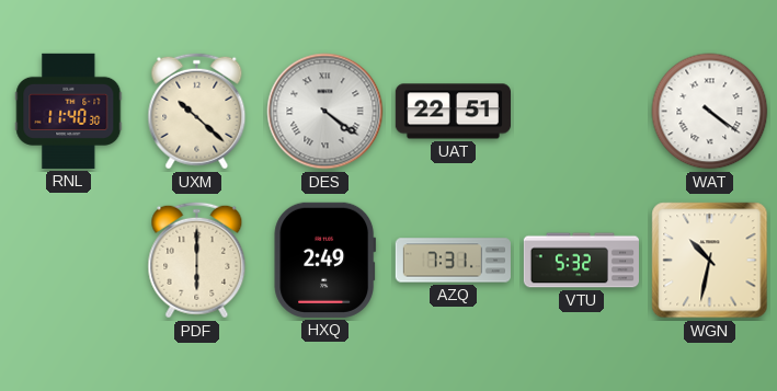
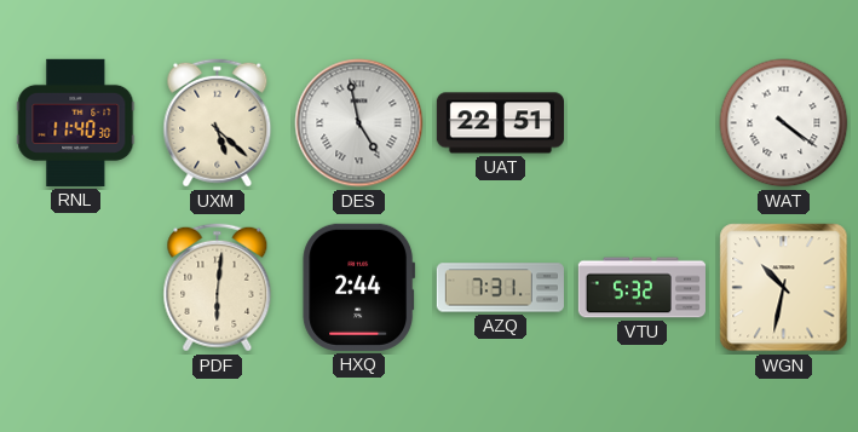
UXM: 10:22 -> 5:22 (218, 123)
DES: 4:21 -> 4:58 (359, 123)
PDF: 6:00 -> 6:01 (218, 288)
HXQ: 2:49 -> 2:44 (358, 287)
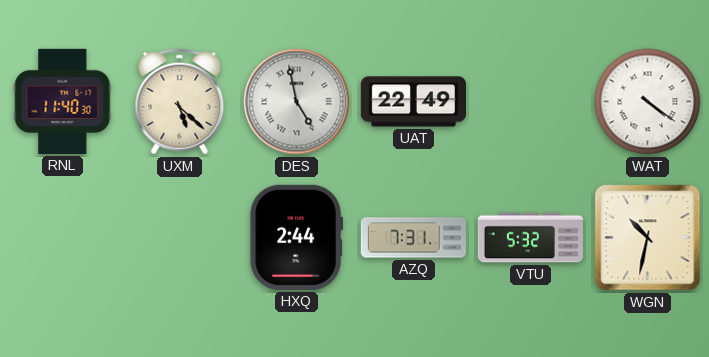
UAT: 22:51 -> 22:49 (413, 102)
PDF: 6:01 -> none (218, 288)
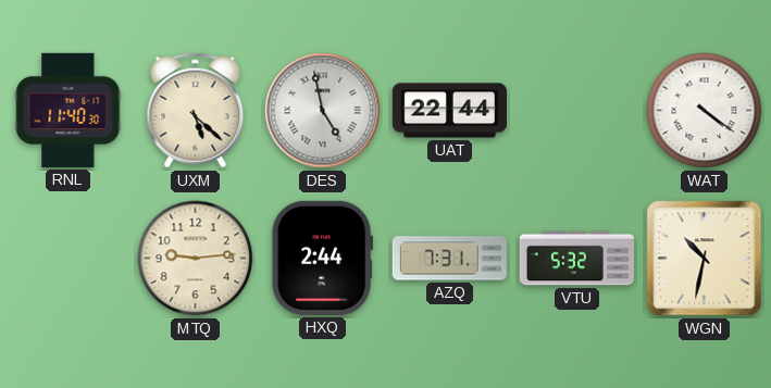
UAT: 22:49 -> 22:44 (449, 111)
MTQ: none -> 9:14 (196, 259)
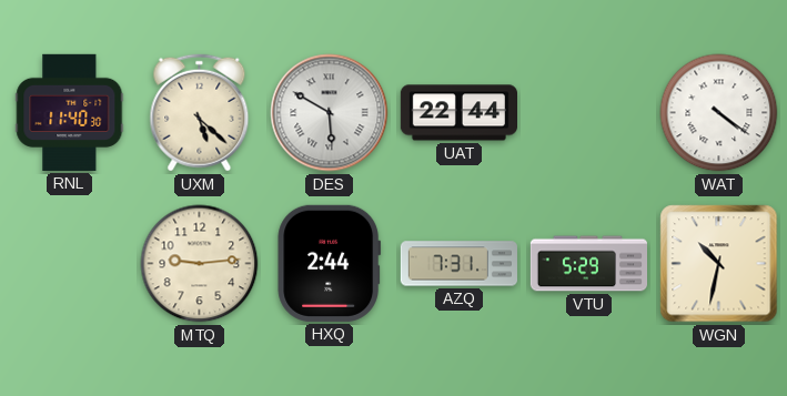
DES: 4:58 -> 5:50 (330, 113)
VTU: 5:32 -> 5:29 (588, 264)
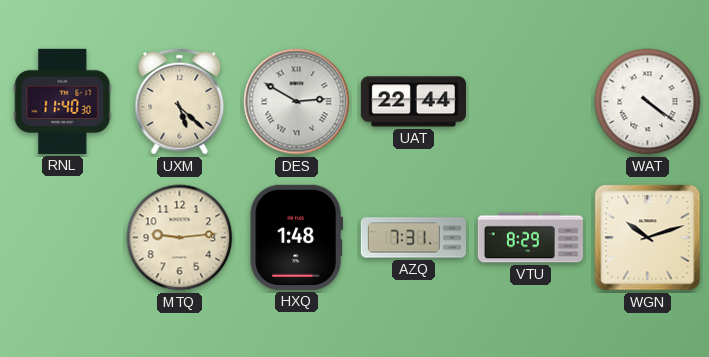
DES: 5:50 -> 2:50 (297, 102)
HXQ: 2:44 -> 1:48 (296, 237)
VTU: 5:29 -> 8:29 (530, 238)
WGN: 10:32 -> 10:12 (648, 238)
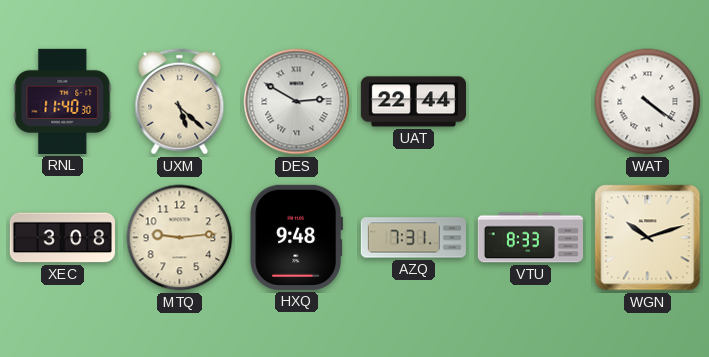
XEC: none -> 3:08 (62, 238)
HXQ: 1:48 -> 9:48 (296, 237)
VTU: 8:29 -> 8:33 (530, 238)
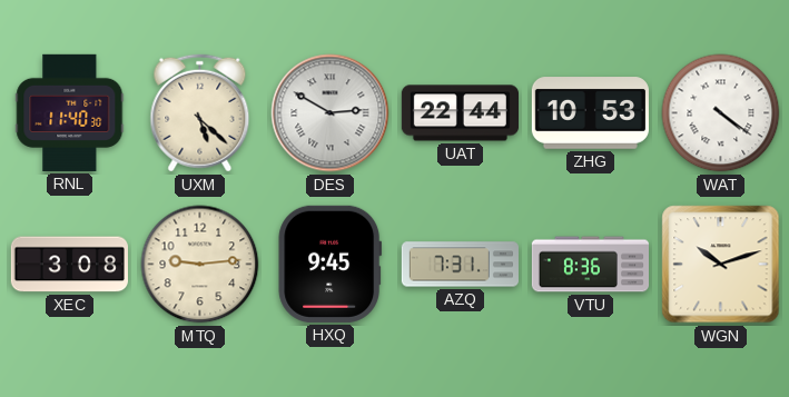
ZHG: none -> 10:53 (590, 113)
HXQ: 9:48 -> 9:45 (329, 264)
VTU: 8:33 -> 8:36 (590, 265)
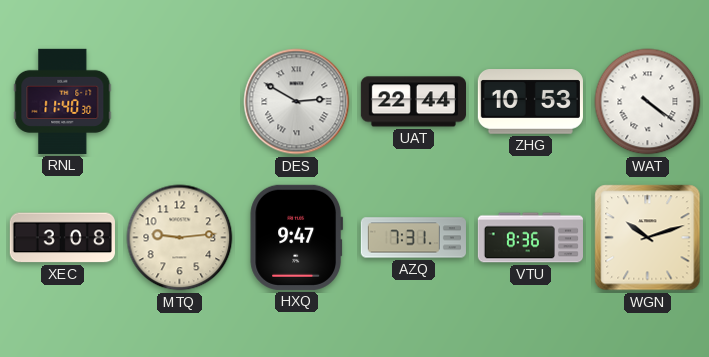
UXM: 5:22 -> none (200, 113)
HXQ: 9:45 -> 9:47 (296, 237)
